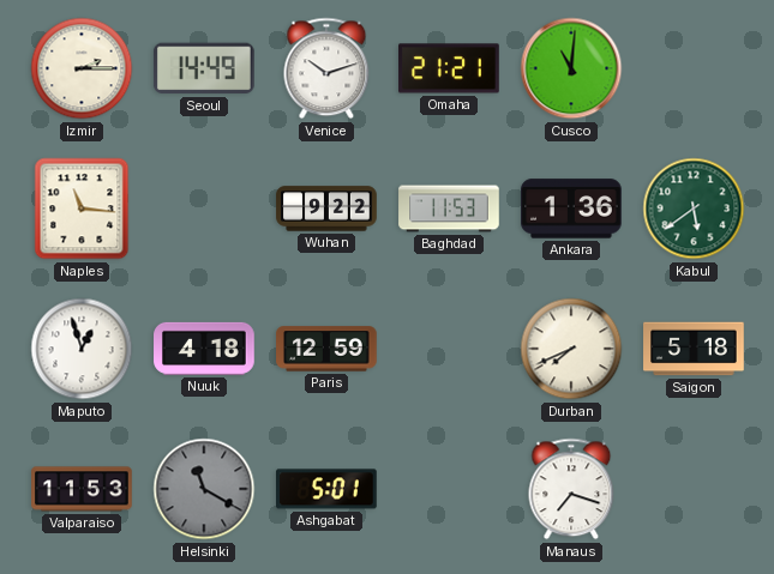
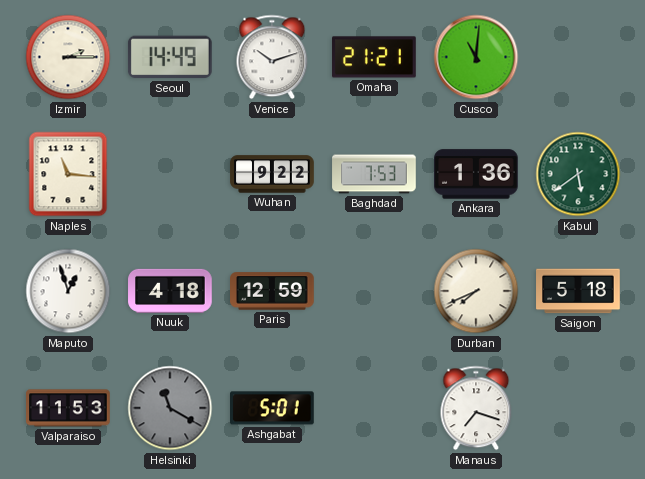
Baghdad: 11:53 -> 7:53 (374, 174)
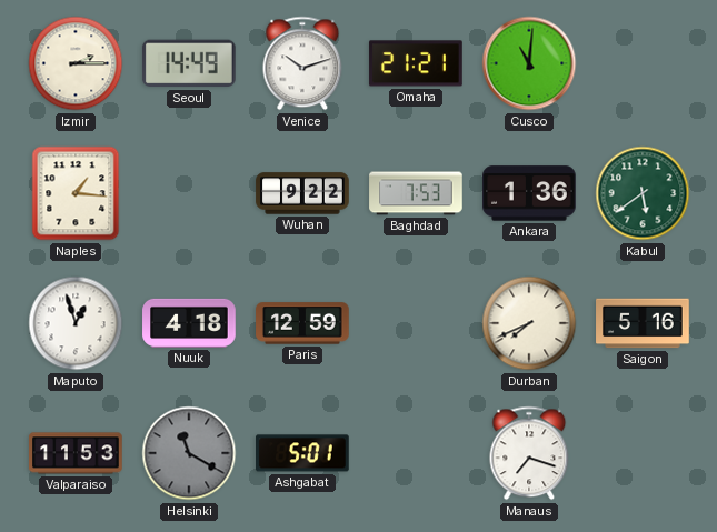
Naples: 11:16 -> 1:16 (76, 193)
Saigon: 5:18 -> 5:16 (643, 323)
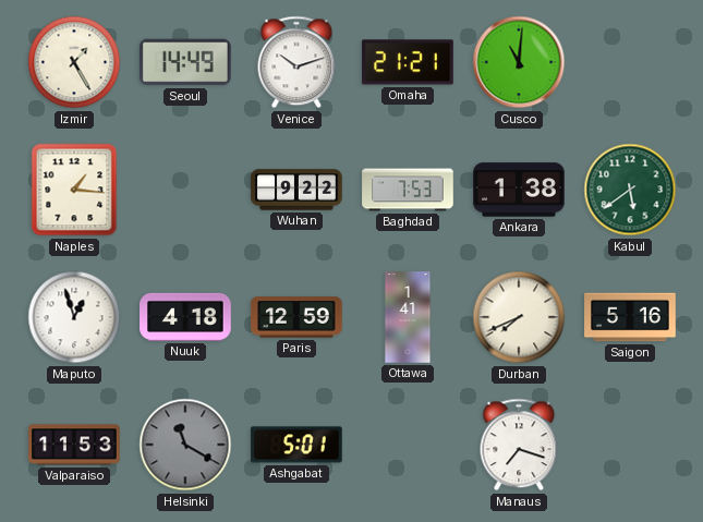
Izmir: 2:15 -> 1:25 (74, 62)
Ankara: 1:36 -> 1:38 (519, 190)
Ottawa: none -> 1:41 (408, 317)
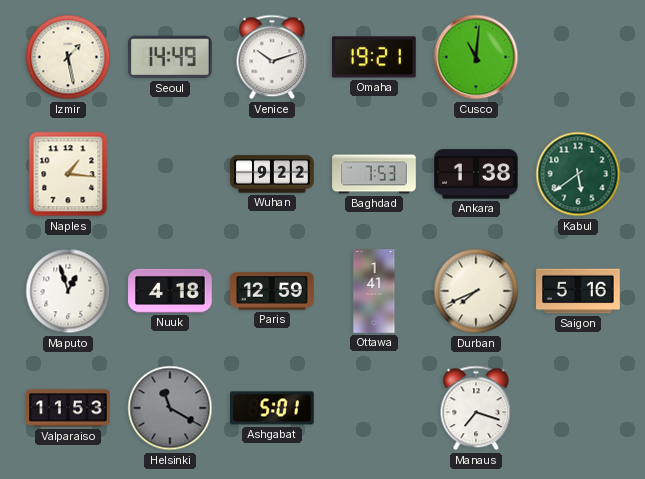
Izmir: 1:25 -> 1:28 (68, 57)
Omaha: 21:21 -> 19:21 (374, 57)
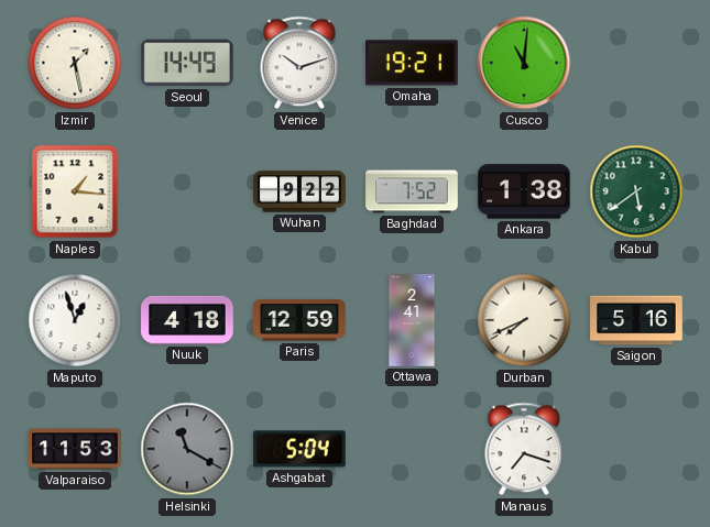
Baghdad: 7:53 -> 7:52 (412, 191)
Ottawa: 1:41 -> 2:41 (412, 320)
Ashgabat: 5:01 -> 5:04 (301, 449)
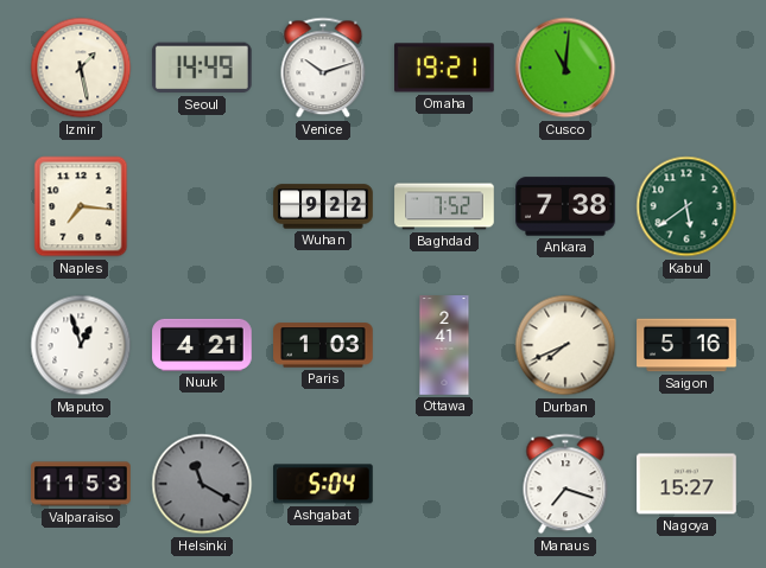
Naples: 1:16 -> 7:16 (81, 206)
Ankara: 1:38 -> 7:38 (565, 206)
Nuuk: 4:18 -> 4:21 (202, 345)
Paris: 12:59 -> 1:03 (323, 345)
Nagoya: none -> 15:27 (686, 484)
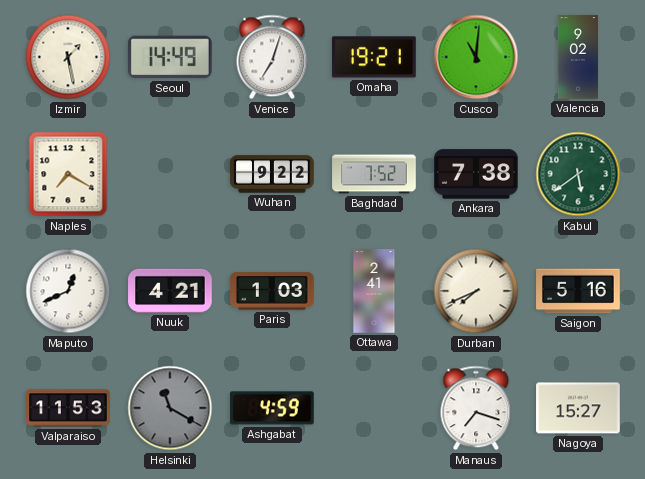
Venice: 10:12 -> 7:03 (272, 57)
Valencia: none -> 9:02 (577, 57)
Naples: 7:16 -> 7:20 (68, 174)
Maputo: 12:57 -> 12:41 (68, 291)
Ashgabat: 5:04 -> 4:59 (273, 408)
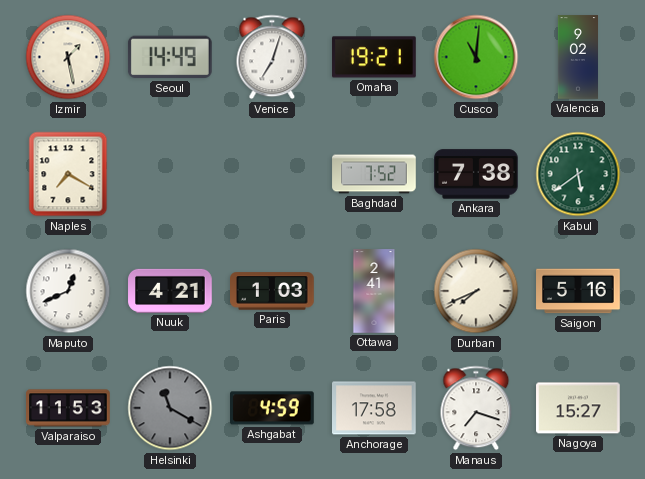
Wuhan: 9:22 -> none (272, 174)
Anchorage: none -> 17:58 (374, 408)
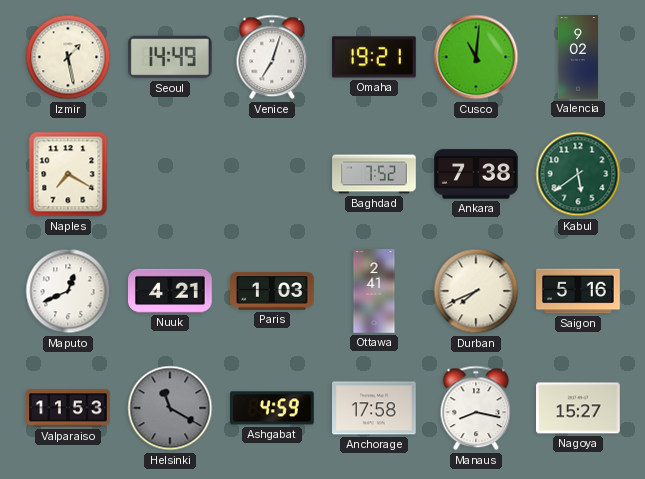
Manaus: 7:18 -> 8:17 (476, 408)
